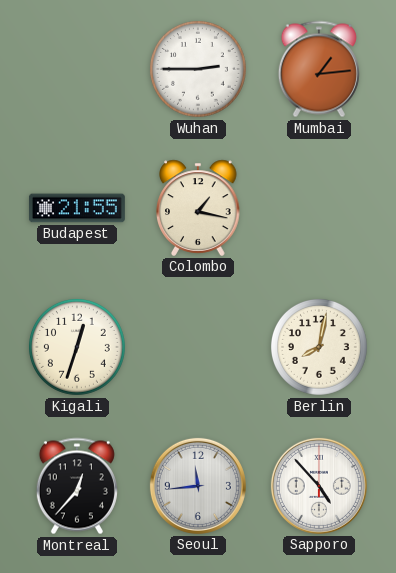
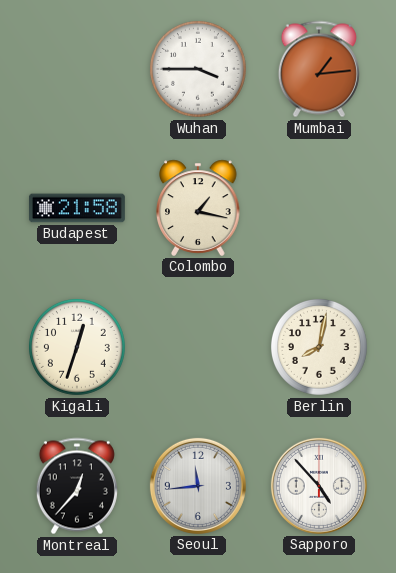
Wuhan: 2:45 -> 3:45 (198, 69)
Budapest: 21:55 -> 21:58 (77, 208)
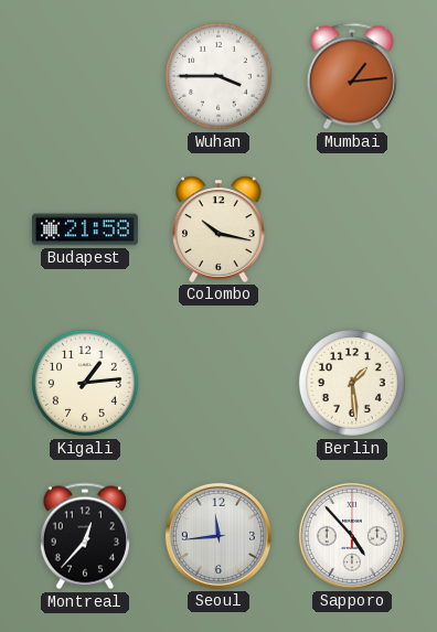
Colombo: 1:17 -> 10:17 (218, 229)
Kigali: 12:33 -> 1:14 (85, 383)
Berlin: 8:02 -> 1:29 (352, 383)
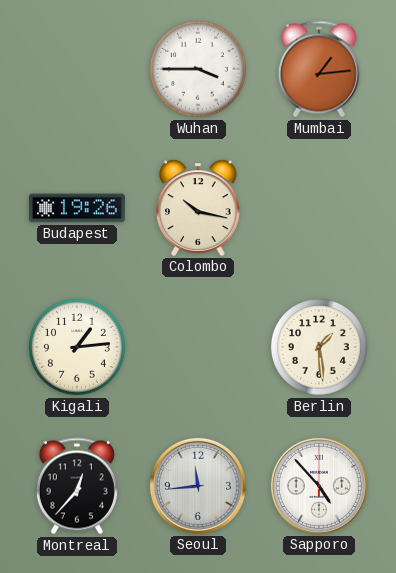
Budapest: 21:58 -> 19:26 (77, 208)
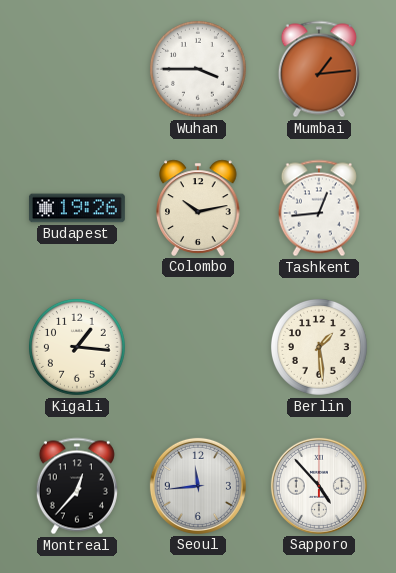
Colombo: 10:17 -> 10:13 (198, 208)
Tashkent: none -> 12:44 (319, 208)
Kigali: 1:14 -> 1:16 (77, 347)
